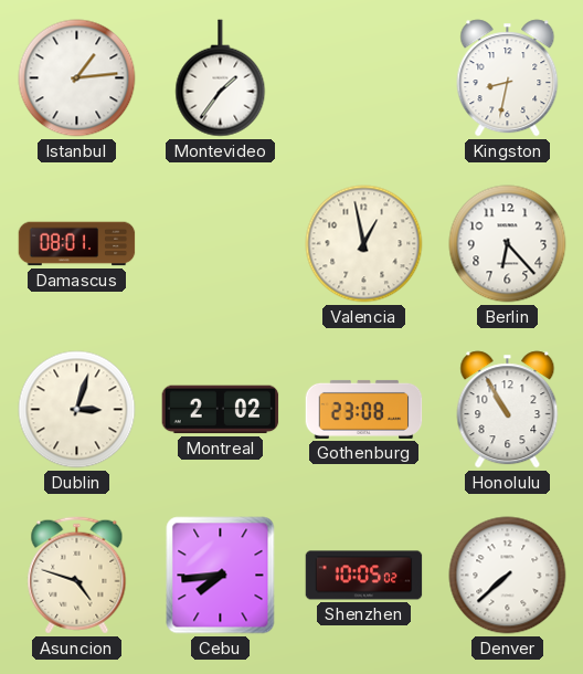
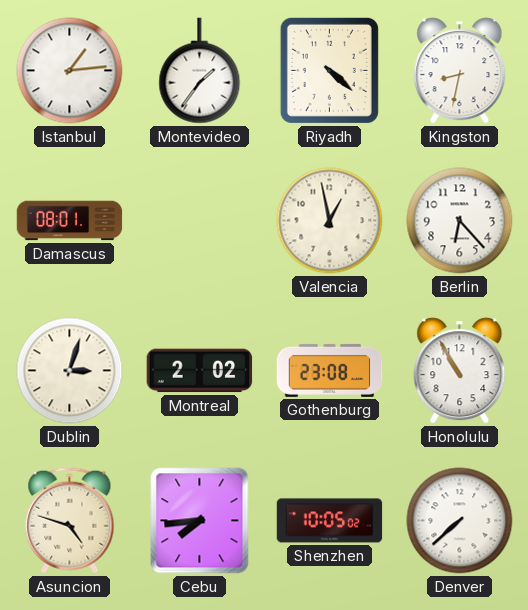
Riyadh: none -> 4:22 (329, 70)
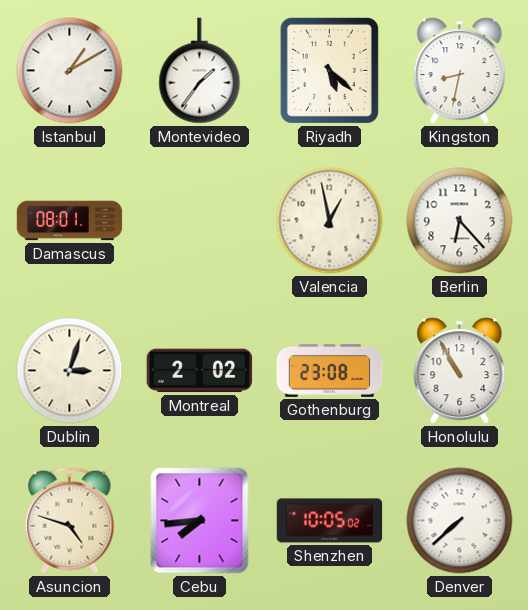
Istanbul: 1:14 -> 1:10 (70, 71)
Riyadh: 4:22 -> 5:22 (329, 70)
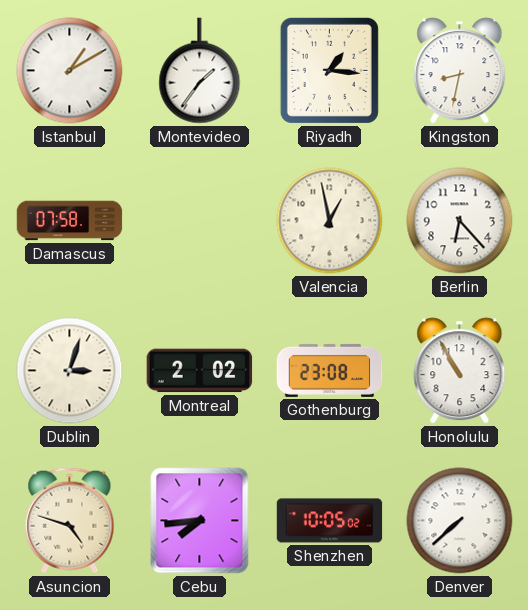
Riyadh: 5:22 -> 1:16 (329, 70)
Damascus: 08:01 -> 07:58 (70, 221)
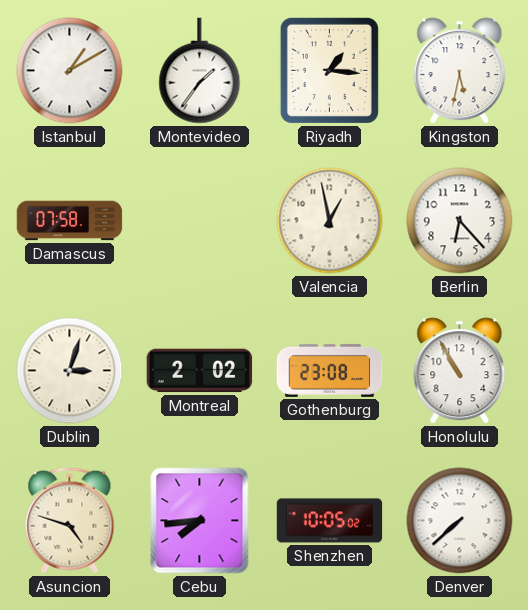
Kingston: 8:32 -> 5:32 (460, 71)
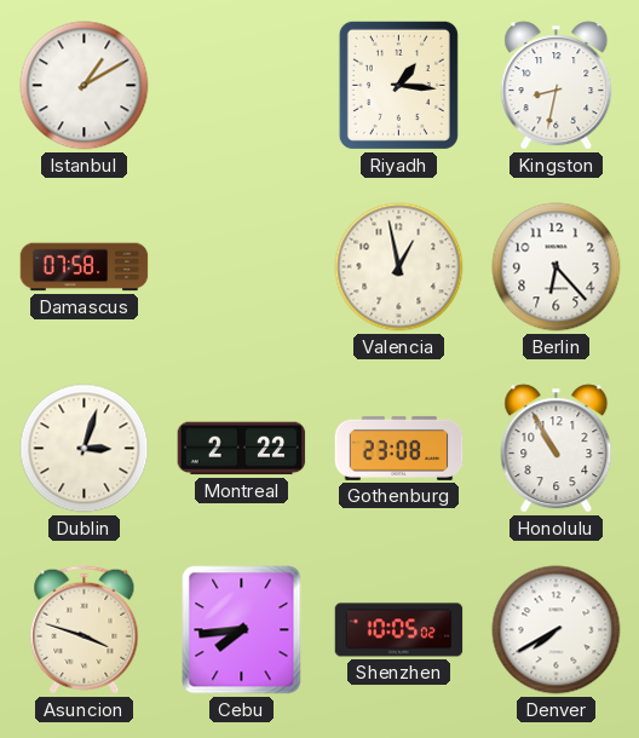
Montevideo: 1:36 -> none (200, 71)
Kingston: 5:32 -> 8:32 (557, 86)
Montreal: 2:02 -> 2:22 (242, 449)
Asuncion: 4:48 -> 3:48 (85, 630)
Denver: 7:38 -> 7:40 (557, 630)
